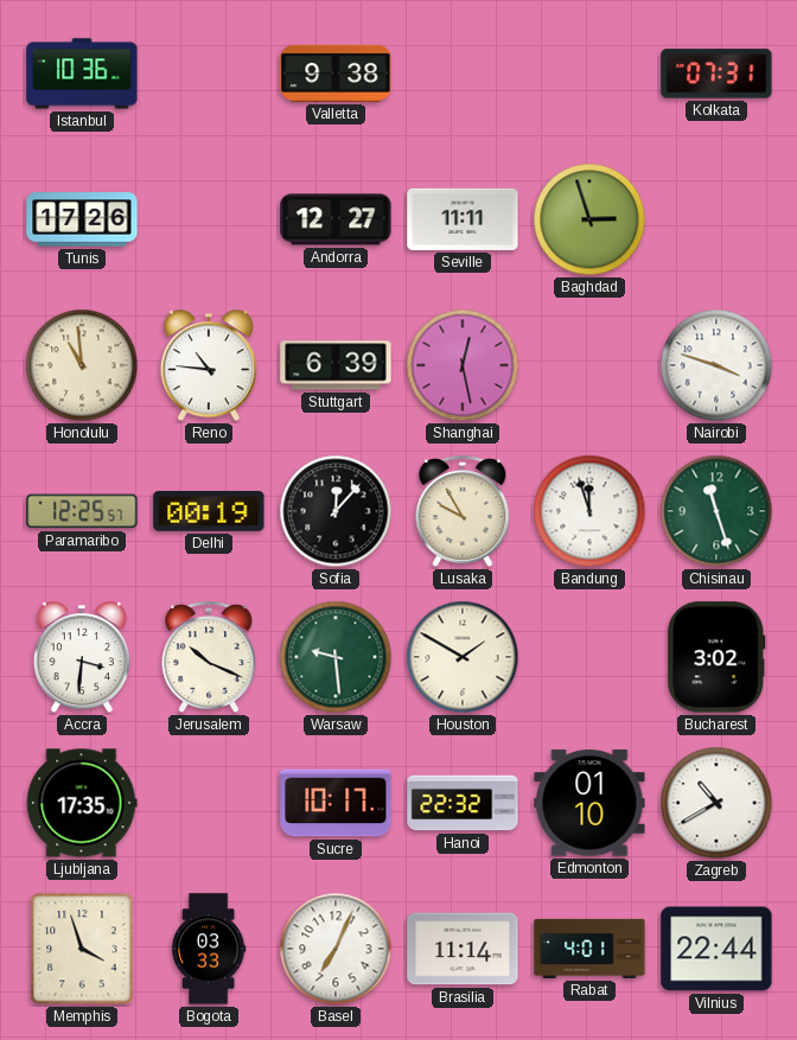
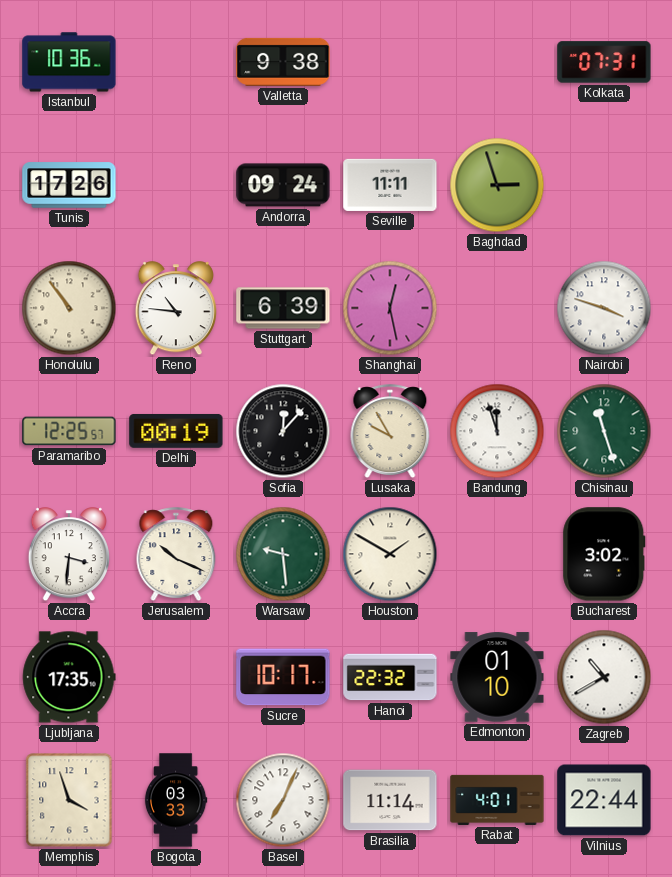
Andorra: 12:27 -> 09:24 (283, 185)
Honolulu: 10:59 -> 10:54 (69, 308)
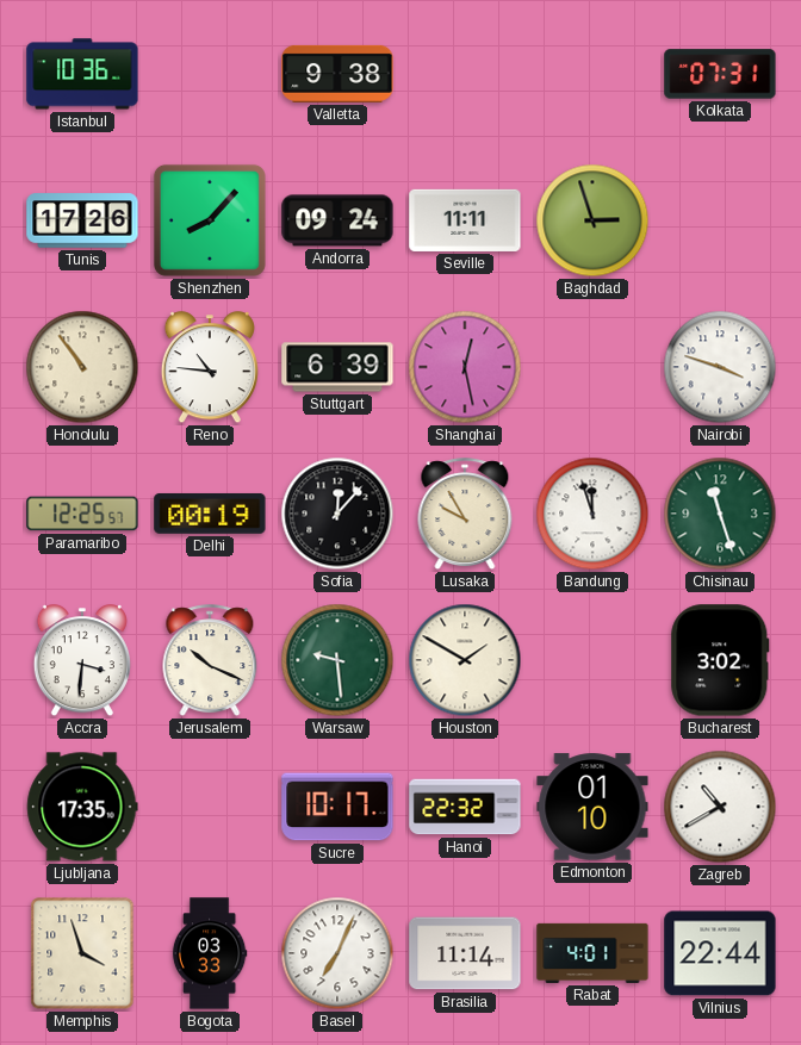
Shenzhen: none -> 8:07 (210, 220)
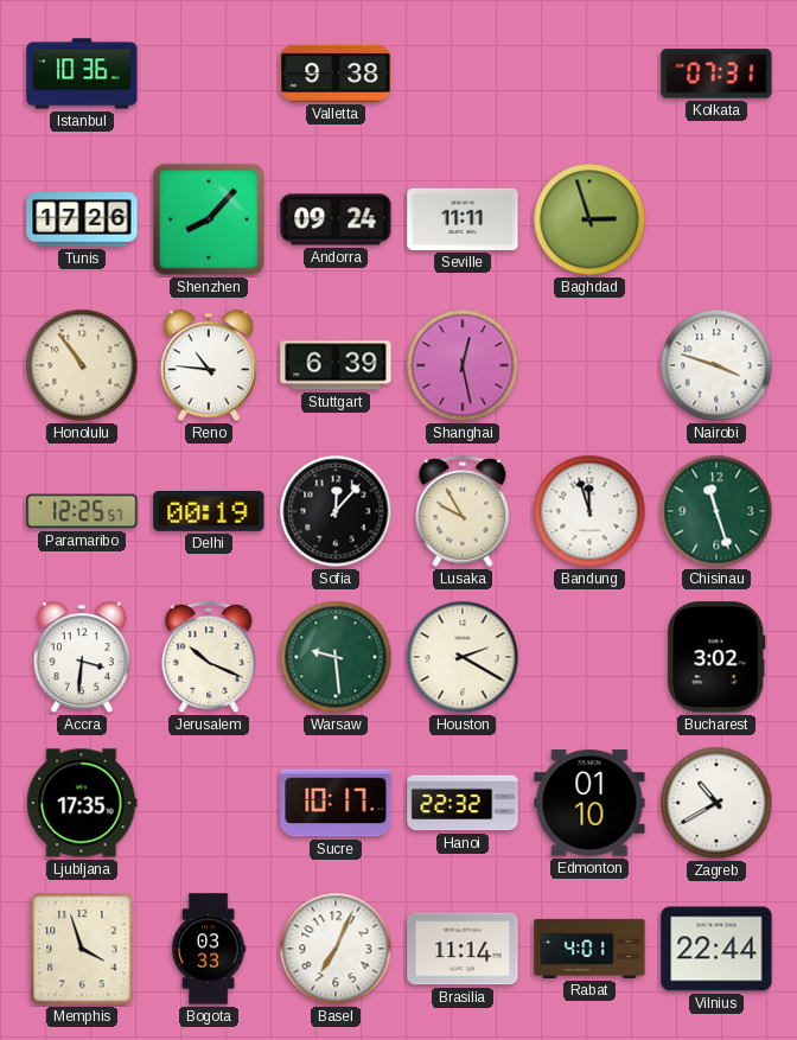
Houston: 1:50 -> 2:20 (463, 657)
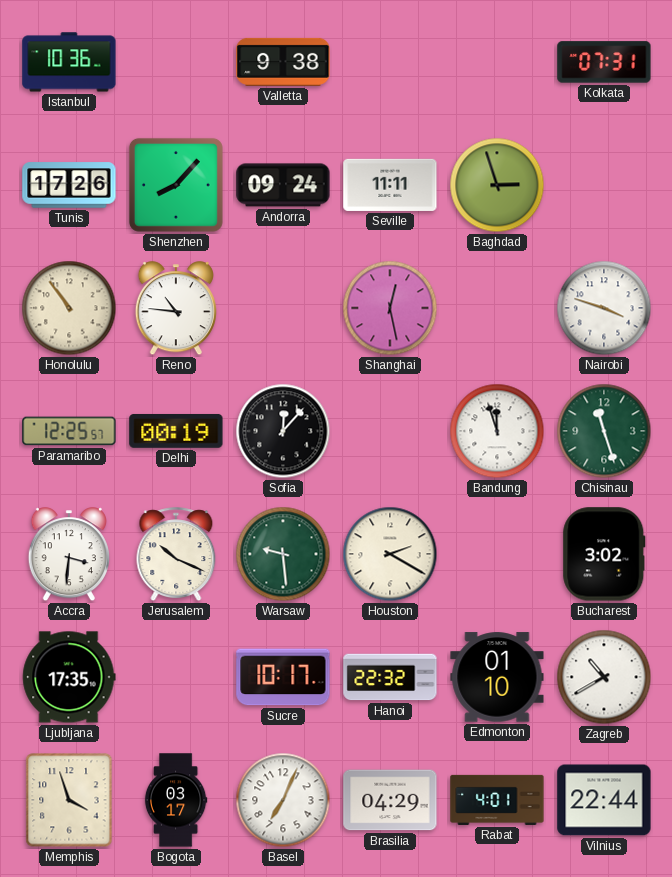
Stuttgart: 6:39 -> none (336, 365)
Lusaka: 9:55 -> none (463, 512)
Bogota: 03:33 -> 03:17 (176, 800)
Brasilia: 11:14 -> 04:29 (390, 800)
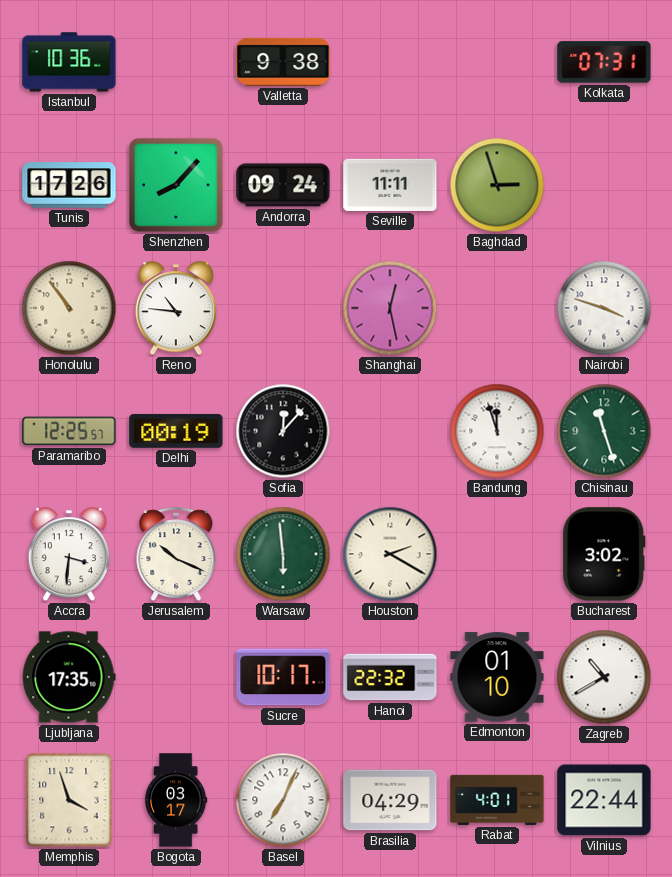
Warsaw: 9:29 -> 5:59 (283, 554)
